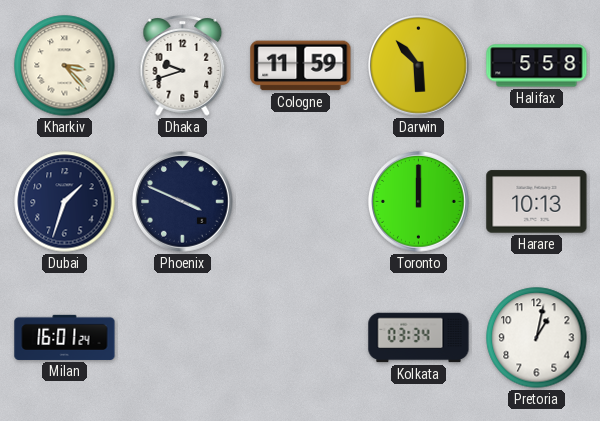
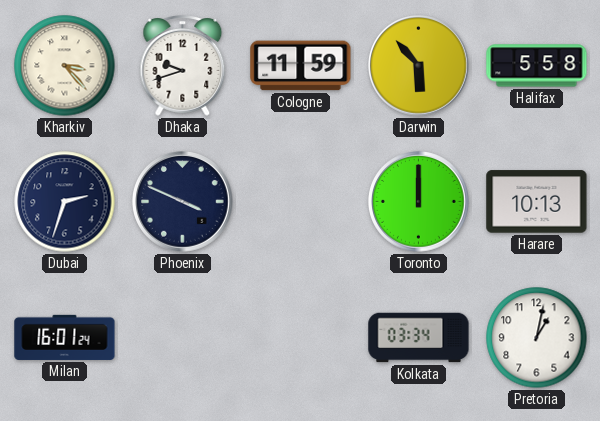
Dubai: 1:33 -> 2:33 (65, 202)
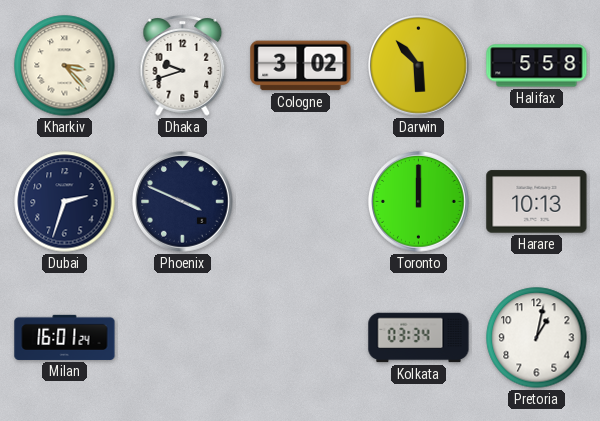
Cologne: 11:59 -> 3:02 (301, 66)
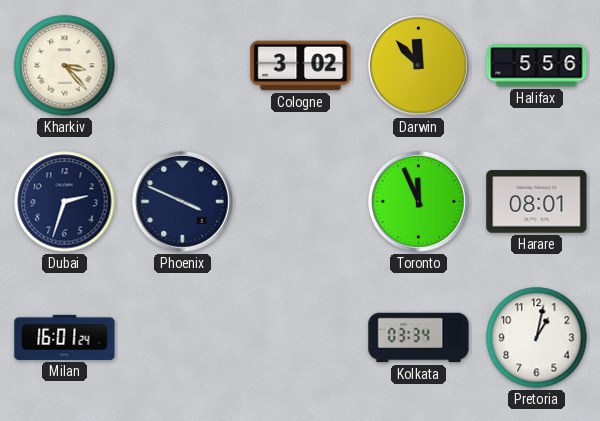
Dhaka: 9:42 -> none (183, 66)
Darwin: 5:53 -> 11:53 (419, 66)
Halifax: 5:58 -> 5:56 (537, 66)
Toronto: 12:00 -> 11:56 (419, 202)
Harare: 10:13 -> 08:01 (537, 202)
